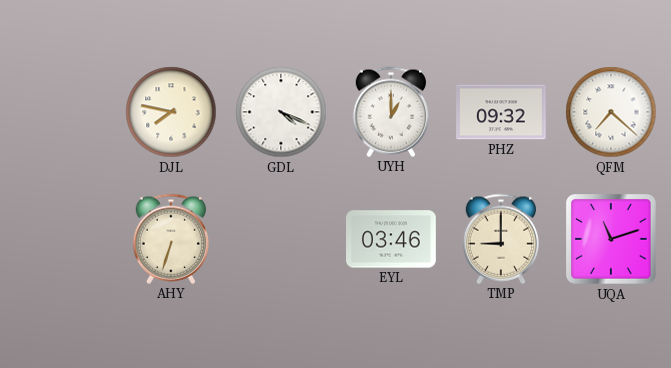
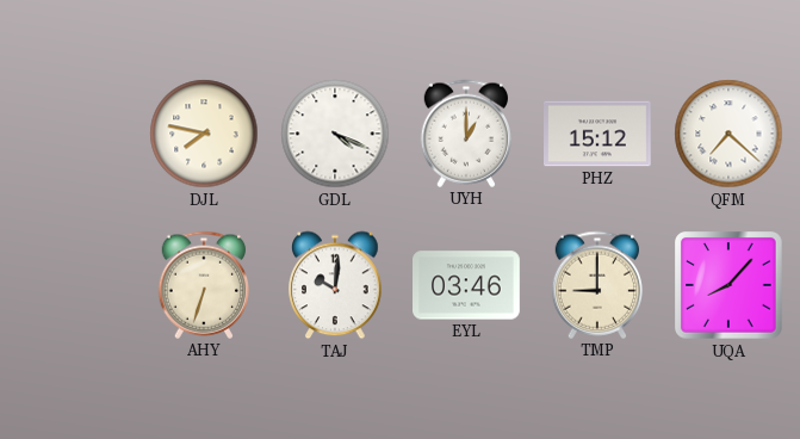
PHZ: 09:32 -> 15:12 (599, 134)
TAJ: none -> 10:01 (335, 285)
UQA: 11:12 -> 8:07 (728, 285)
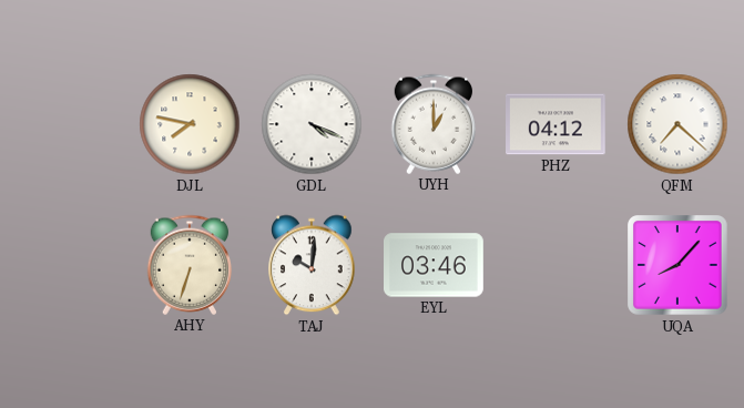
PHZ: 15:12 -> 04:12 (557, 124)
TMP: 9:00 -> none (596, 285)
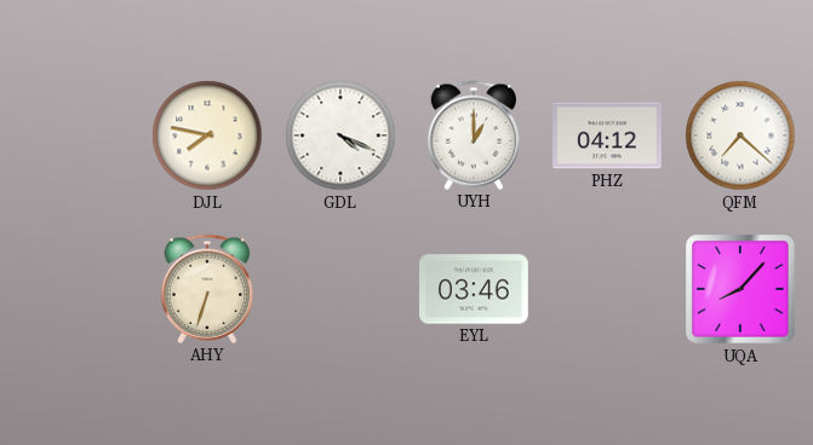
TAJ: 10:01 -> none (312, 265)
